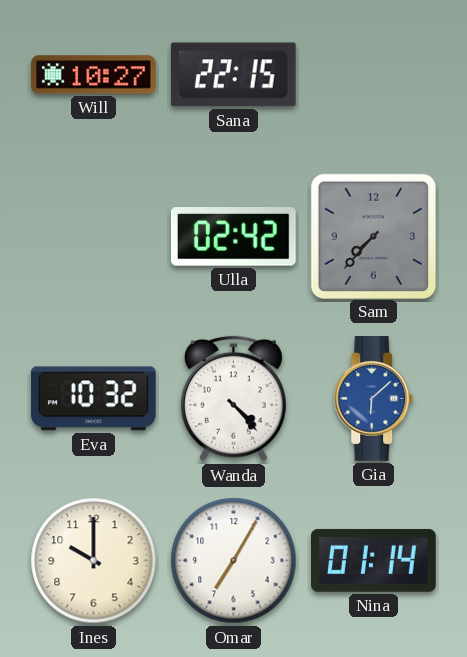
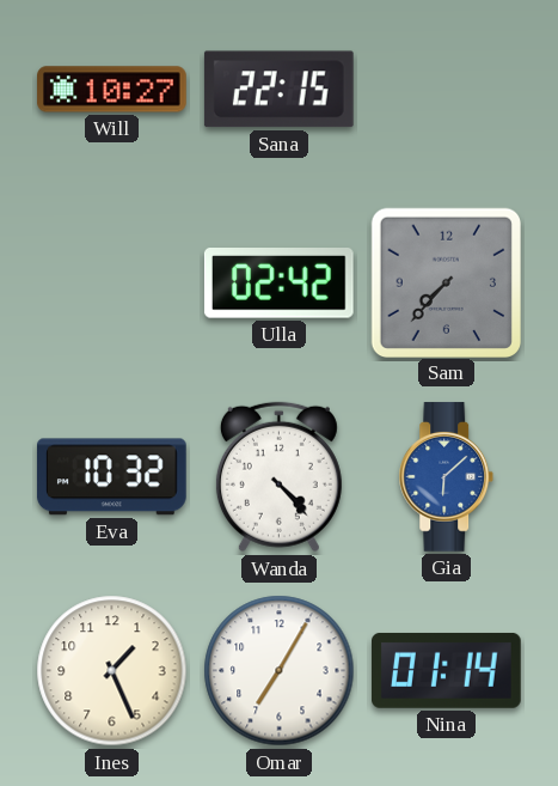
Ines: 10:00 -> 1:26 (112, 671)
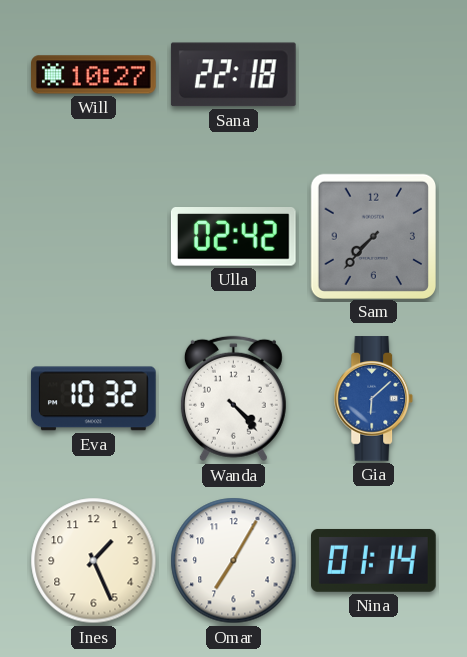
Sana: 22:15 -> 22:18 (233, 75)
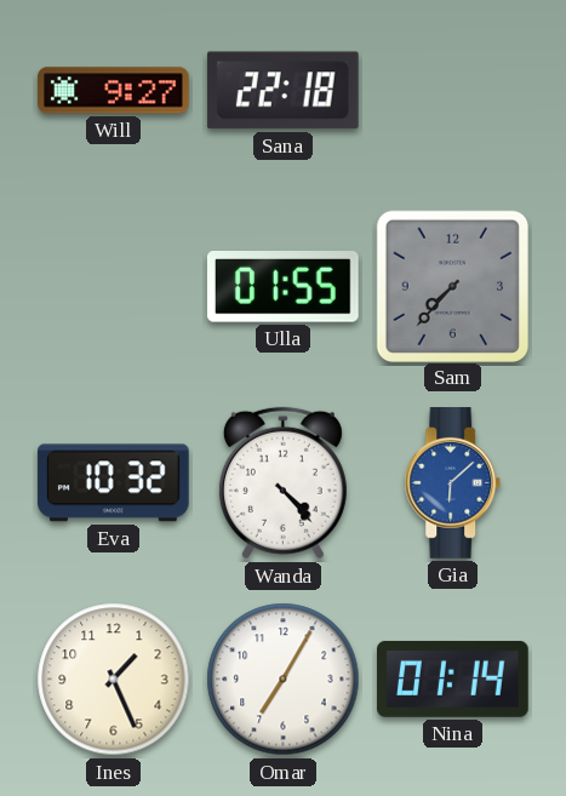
Will: 10:27 -> 9:27 (114, 91)
Ulla: 02:42 -> 01:55 (282, 287)
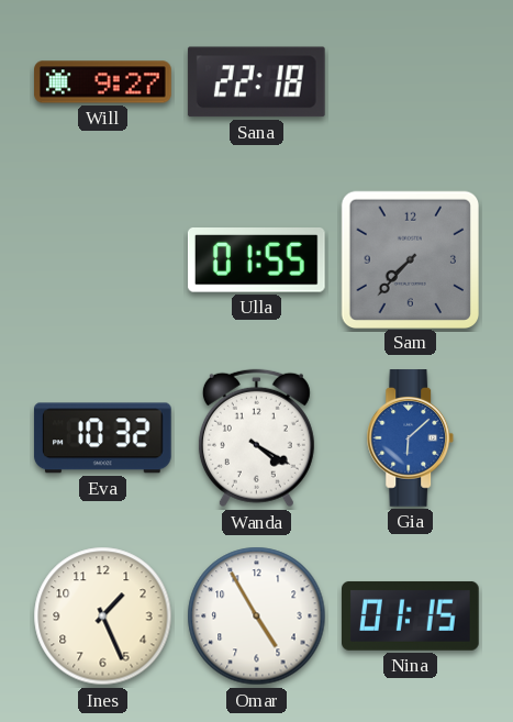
Wanda: 4:23 -> 4:20 (256, 438)
Omar: 7:05 -> 4:55 (257, 617)
Nina: 01:14 -> 01:15 (411, 615)
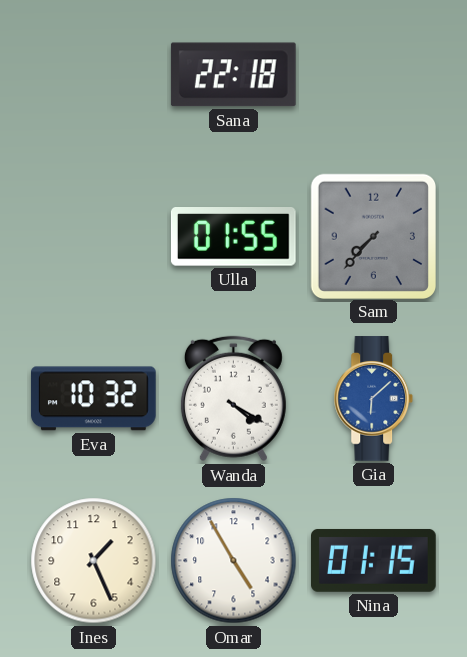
Will: 9:27 -> none (103, 82)
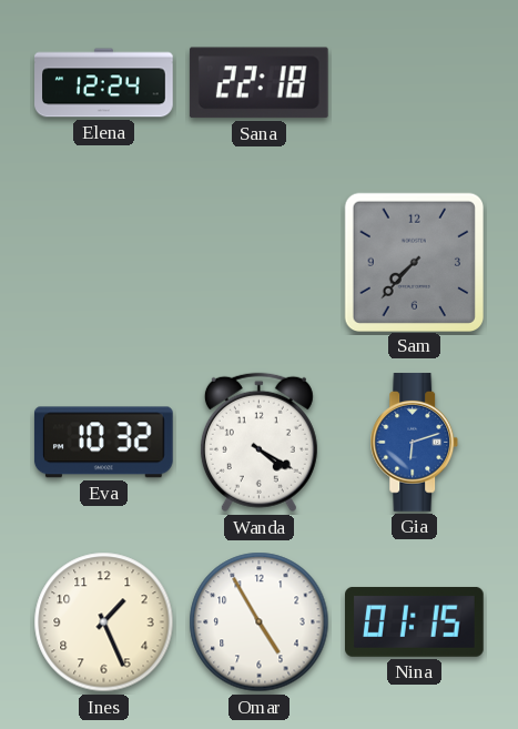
Elena: none -> 12:24 (104, 83)
Ulla: 01:55 -> none (233, 237)
Gia: 6:08 -> 6:12 (415, 443)
